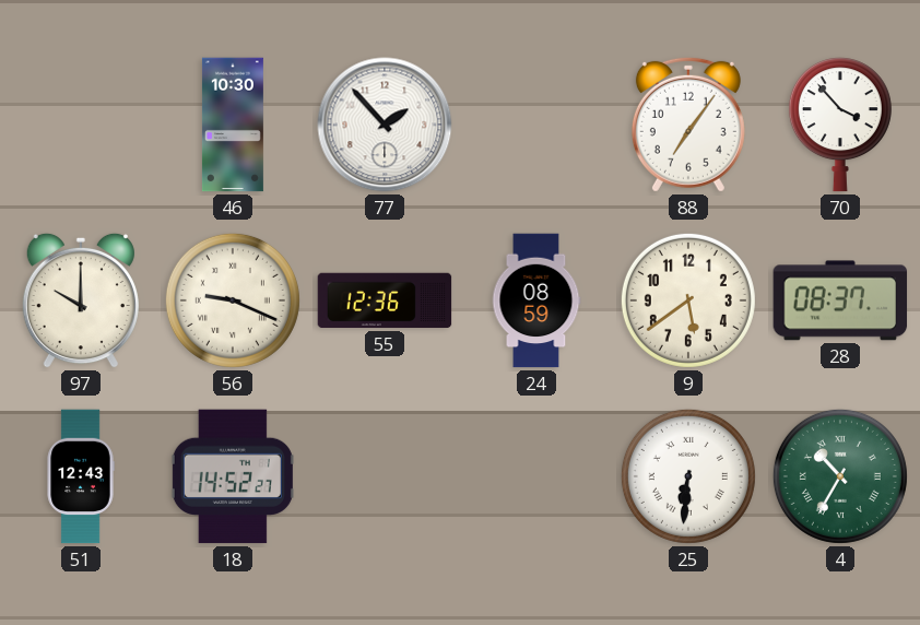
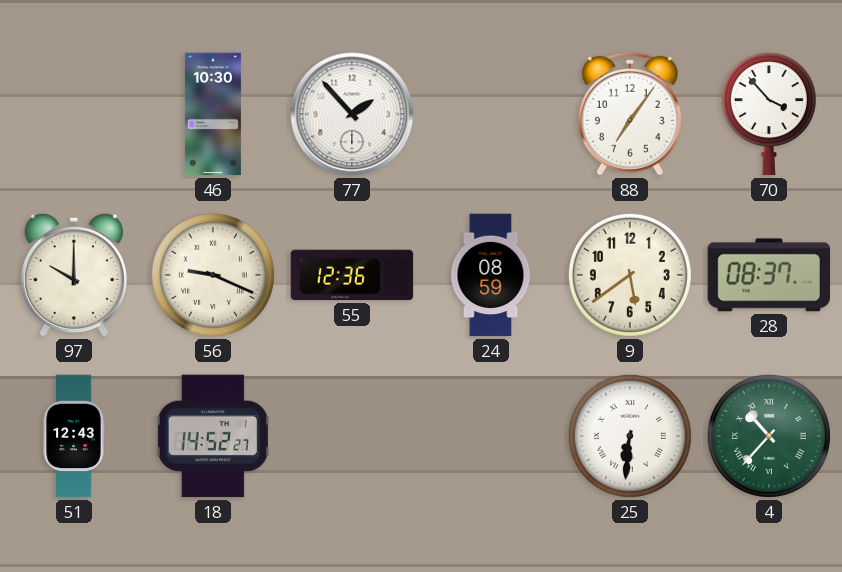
4: 10:35 -> 10:37 (769, 436)
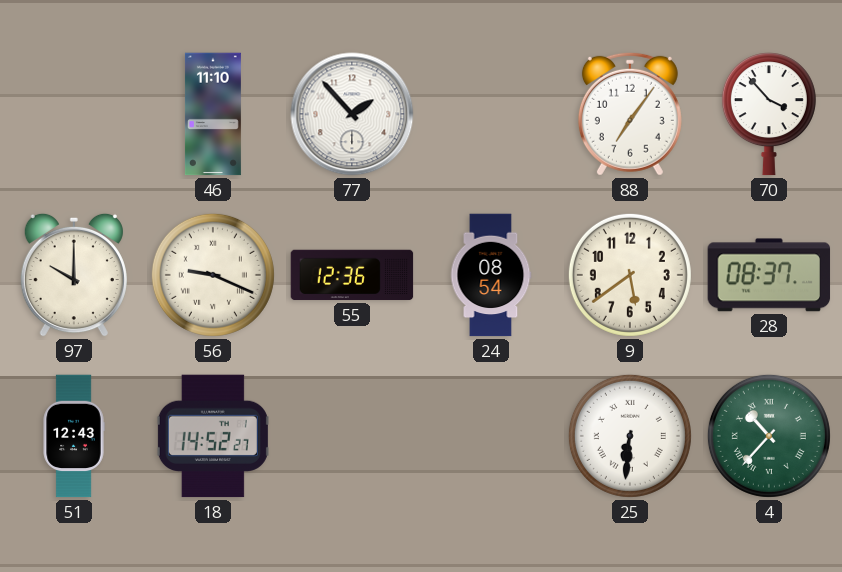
46: 10:30 -> 11:10 (213, 114)
24: 08:59 -> 08:54 (491, 275)
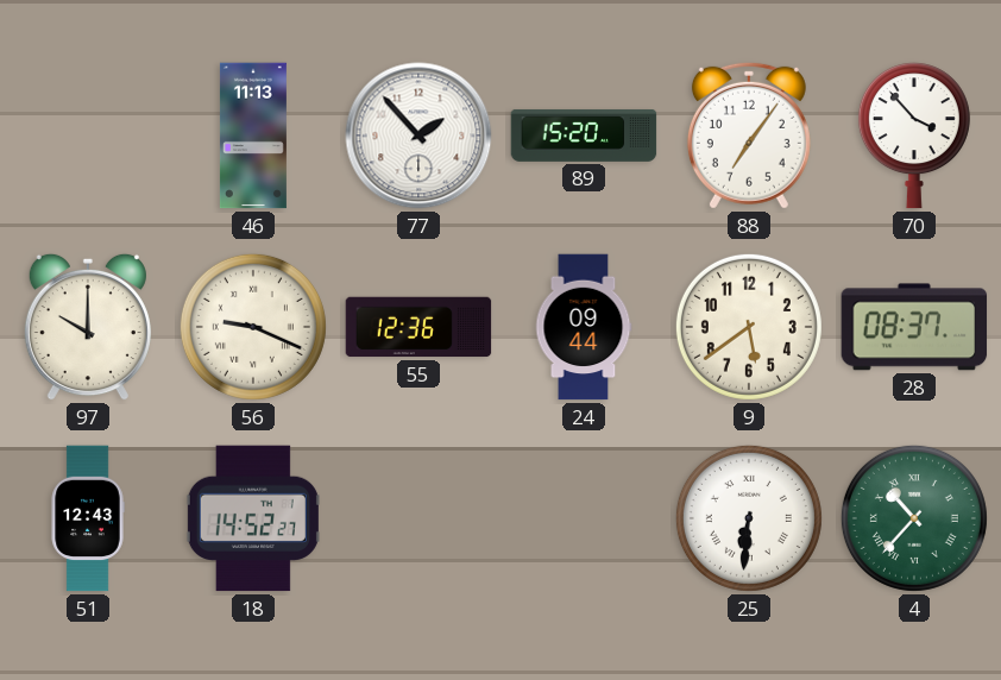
46: 11:10 -> 11:13 (253, 136)
89: none -> 15:20 (584, 136)
24: 08:54 -> 09:44 (584, 327)
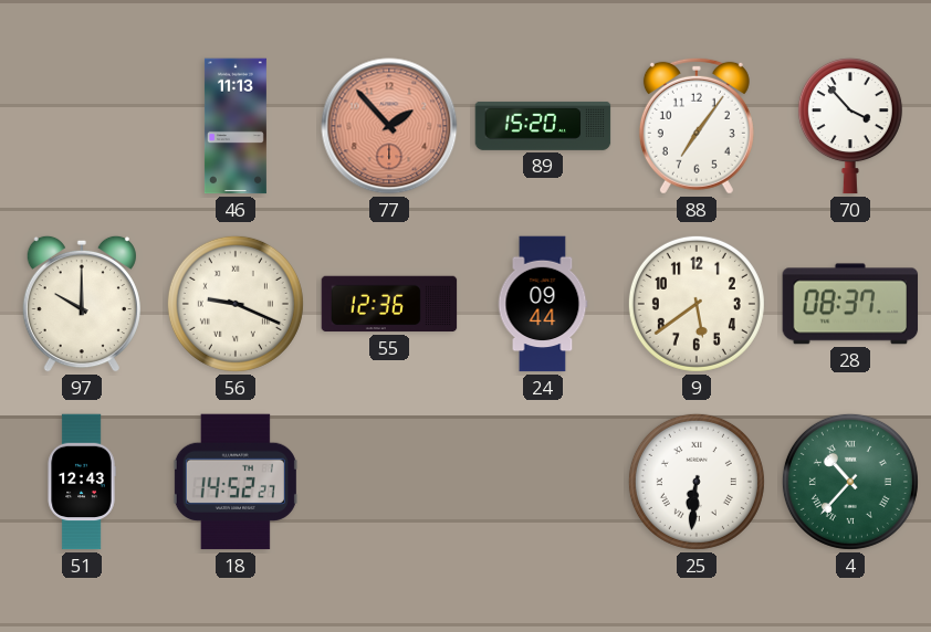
77 dial: white -> salmon (389, 126)
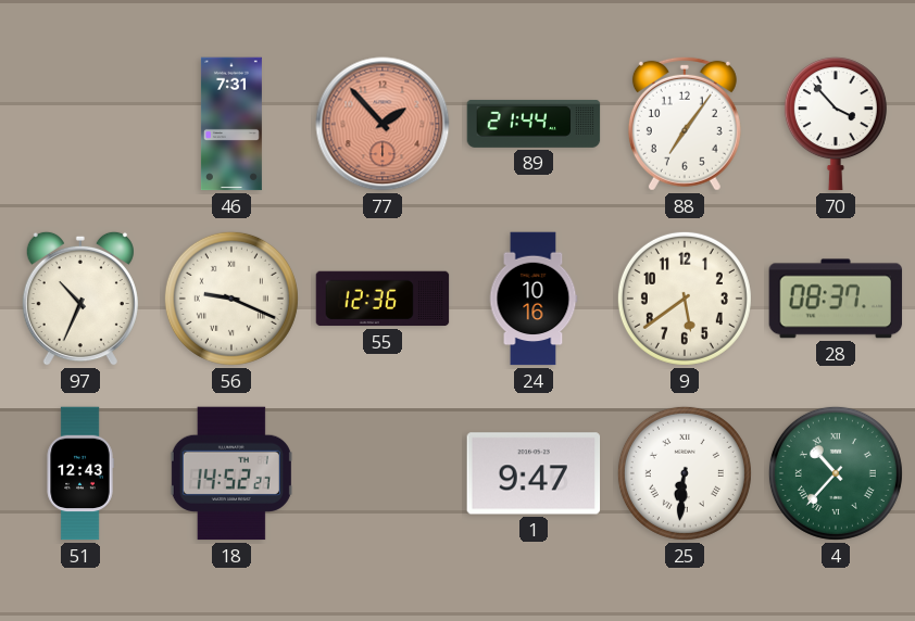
46: 11:13 -> 7:31 (231, 124)
89: 15:20 -> 21:44 (534, 124)
97: 10:00 -> 10:34 (80, 299)
24: 09:44 -> 10:16 (534, 299)
1: none -> 9:47 (534, 473)
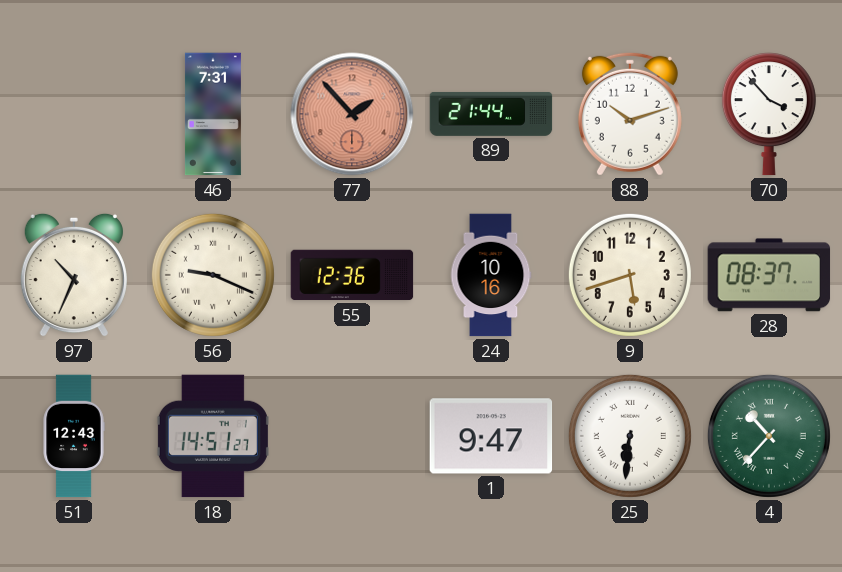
88: 7:06 -> 10:12 (630, 114)
9: 5:39 -> 5:42 (630, 275)
18: 14:52 -> 14:51 (213, 436)
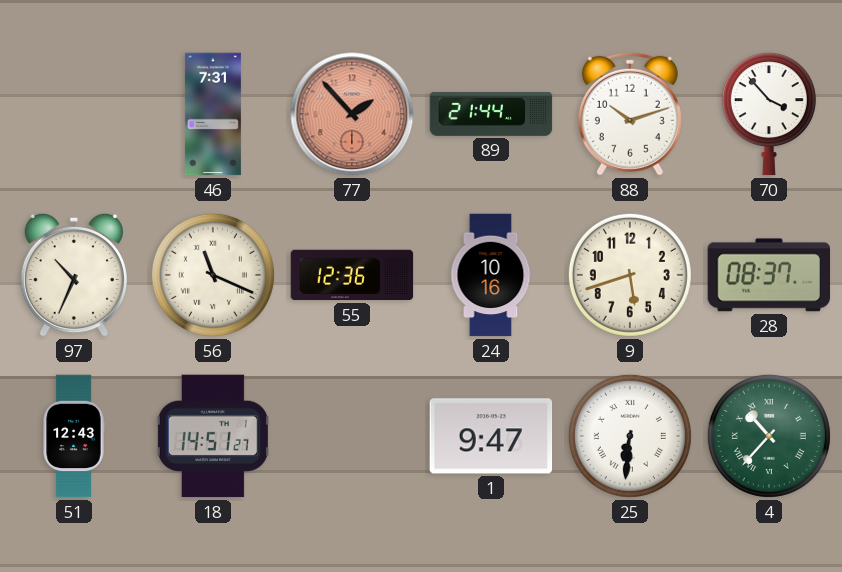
56: 9:19 -> 11:19 (213, 275)
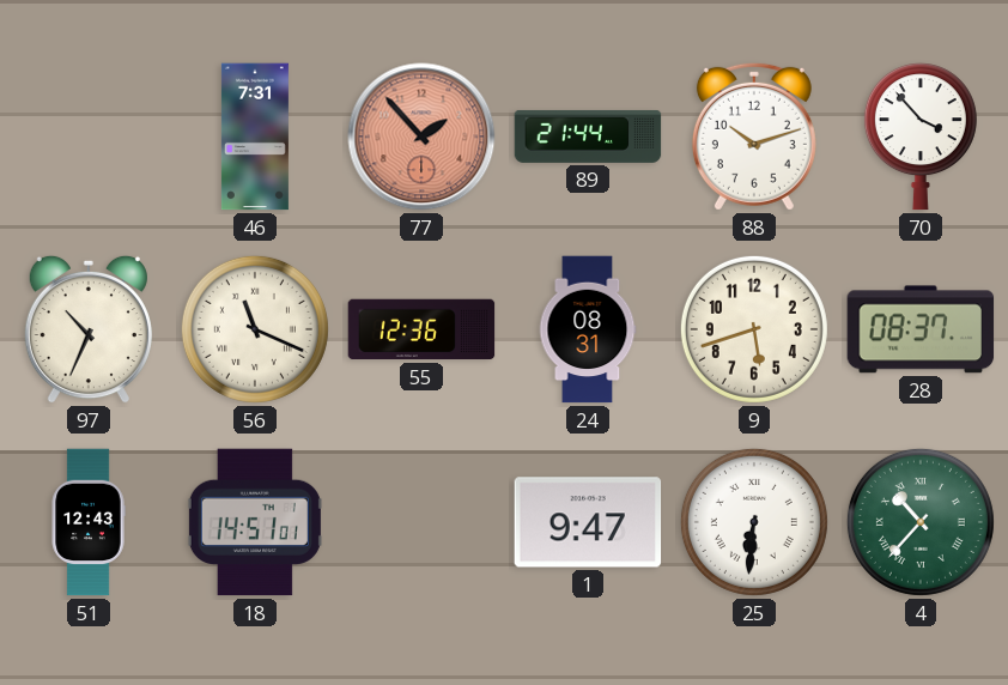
24: 10:16 -> 08:31 (588, 329)
18: 14:51:27 -> 14:51:01 (255, 522)
